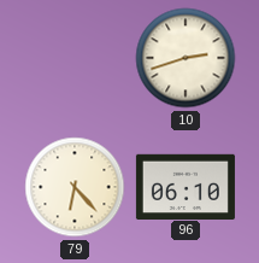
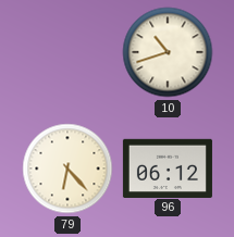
10: 2:42 -> 10:42 (168, 52)
96: 06:10 -> 06:12 (168, 167)
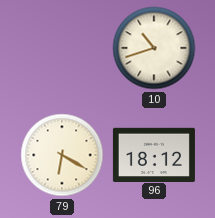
79: 6:23 -> 6:20 (62, 155)
96: 06:12 -> 18:12 (154, 154)
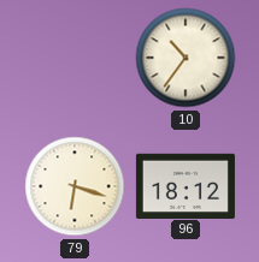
10: 10:42 -> 10:36 (186, 58)
79: 6:20 -> 6:18 (75, 186)
